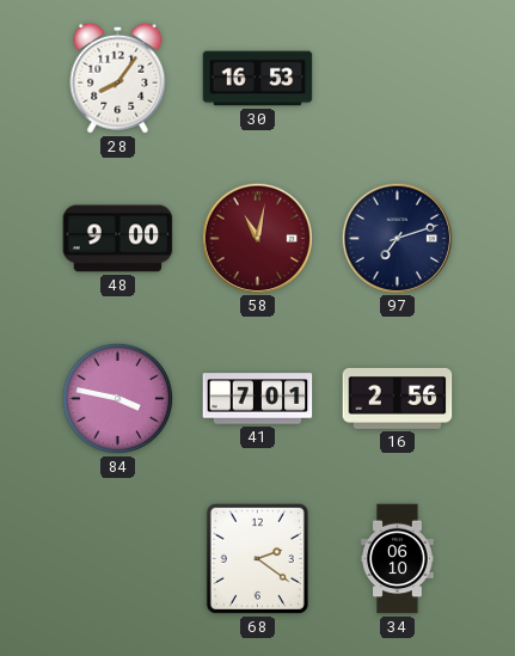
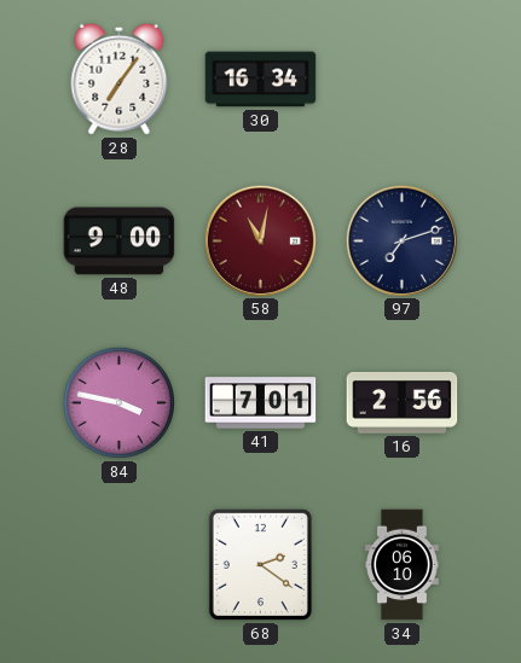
28: 8:06 -> 7:06 (120, 78)
30: 16:53 -> 16:34 (261, 80)
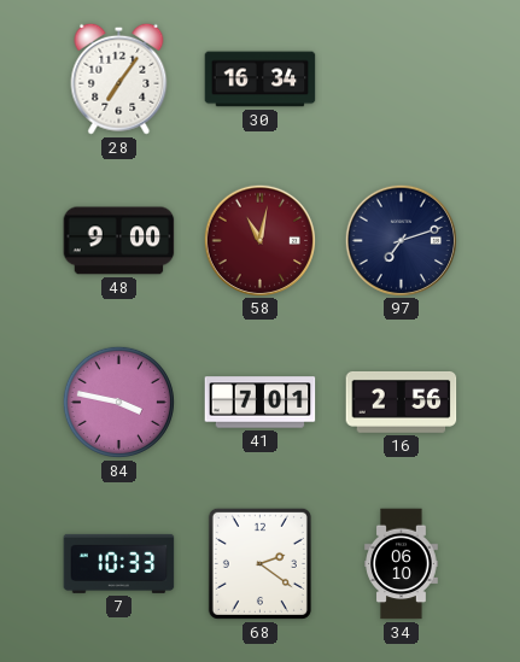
7: none -> 10:33 (119, 563)
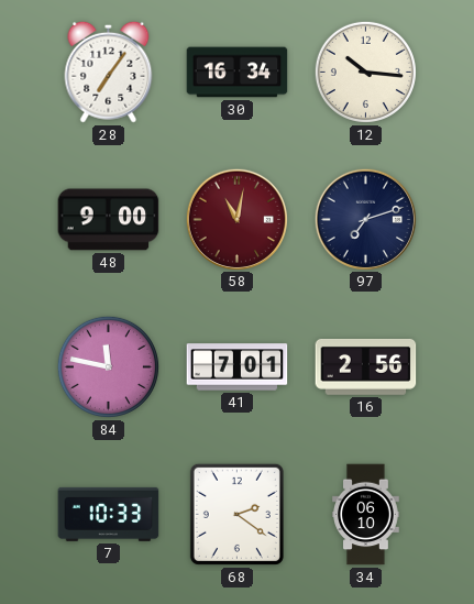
12: none -> 10:16 (365, 72)
84: 3:47 -> 11:47 (108, 366)
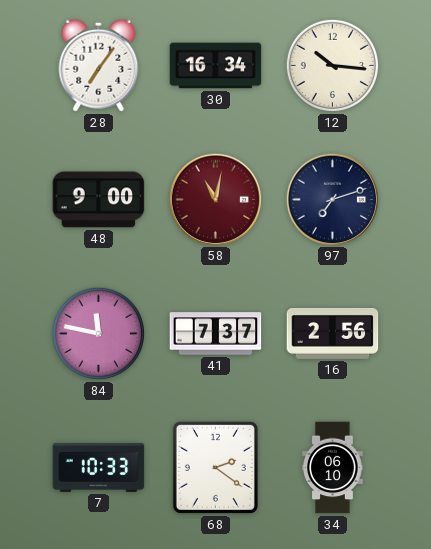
41: 7:01 -> 7:37 (216, 334)
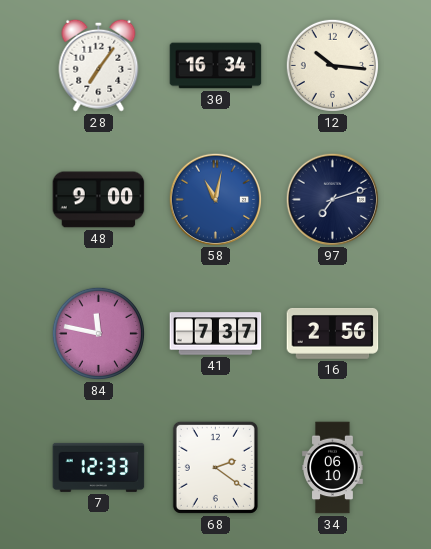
58 dial: burgundy -> blue (215, 199)
7: 10:33 -> 12:33 (99, 467)
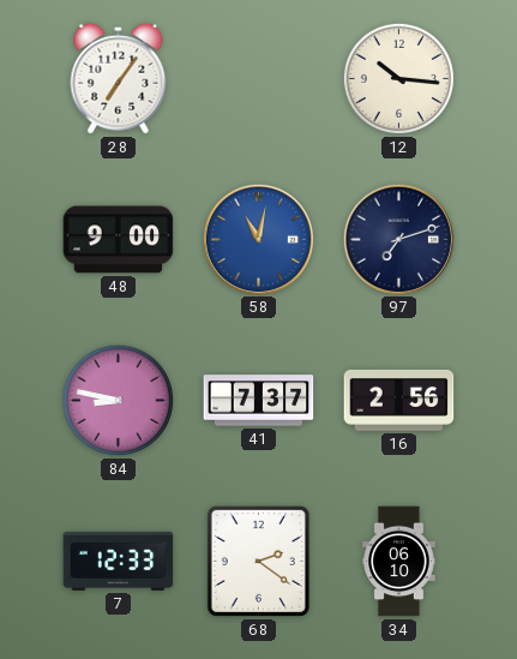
30: 16:34 -> none (216, 66)
84: 11:47 -> 8:47 (118, 400)
